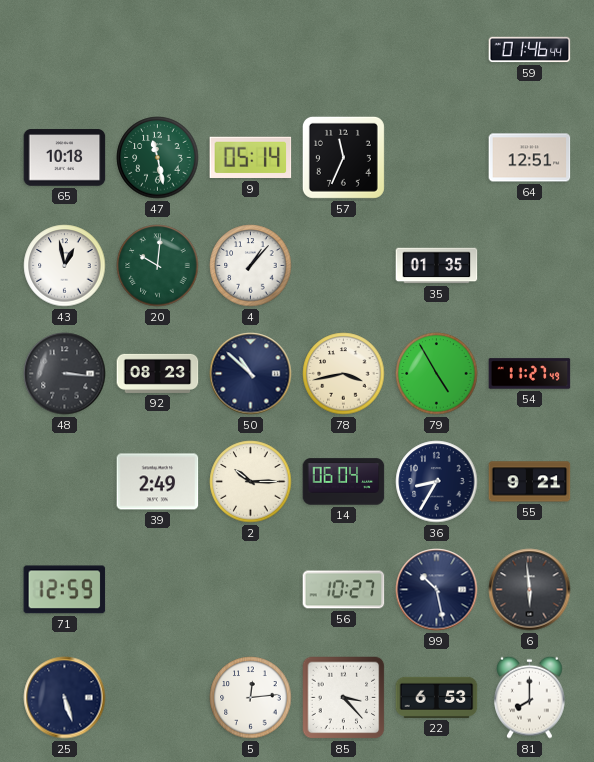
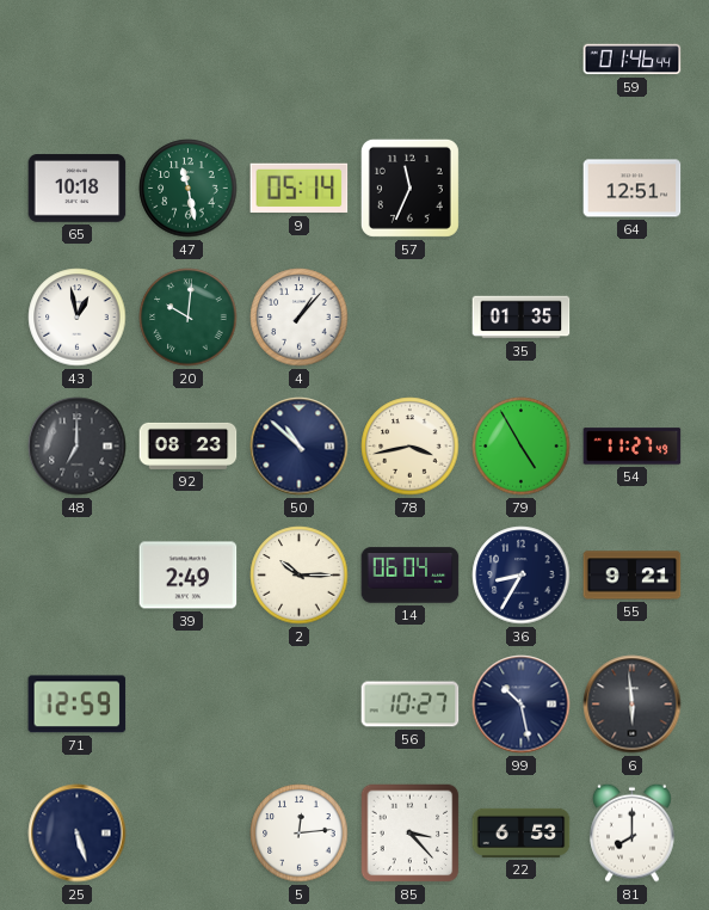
48: 3:16 -> 7:00 (78, 447)
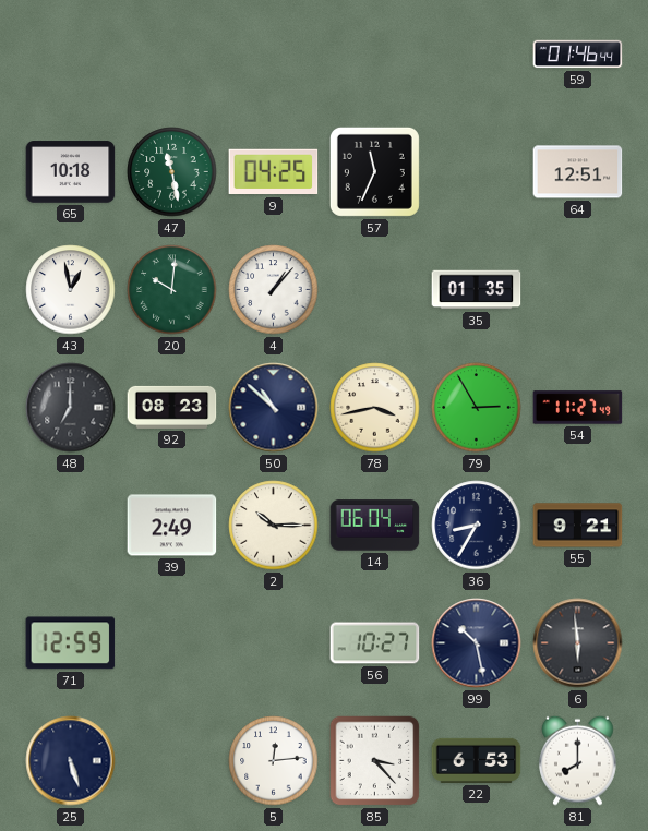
9: 05:14 -> 04:25 (274, 172)
79: 4:55 -> 2:55 (477, 408)
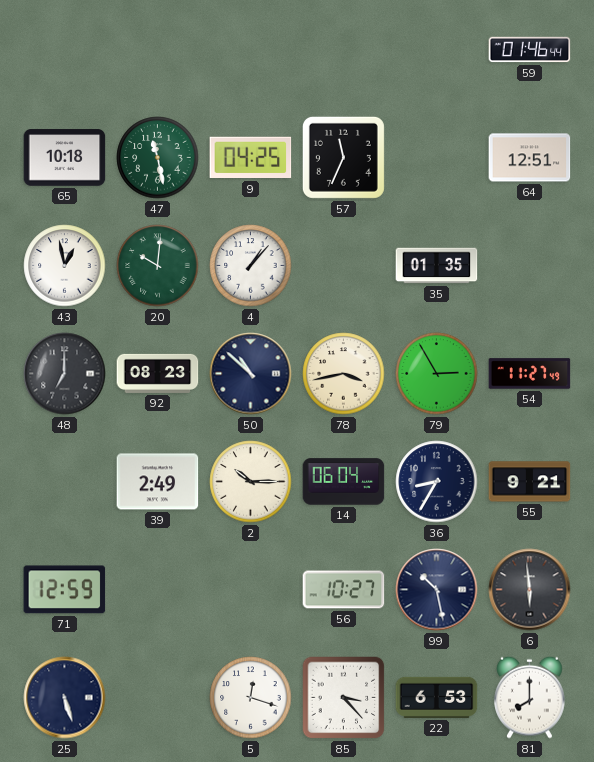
5: 12:14 -> 12:18 (251, 698)
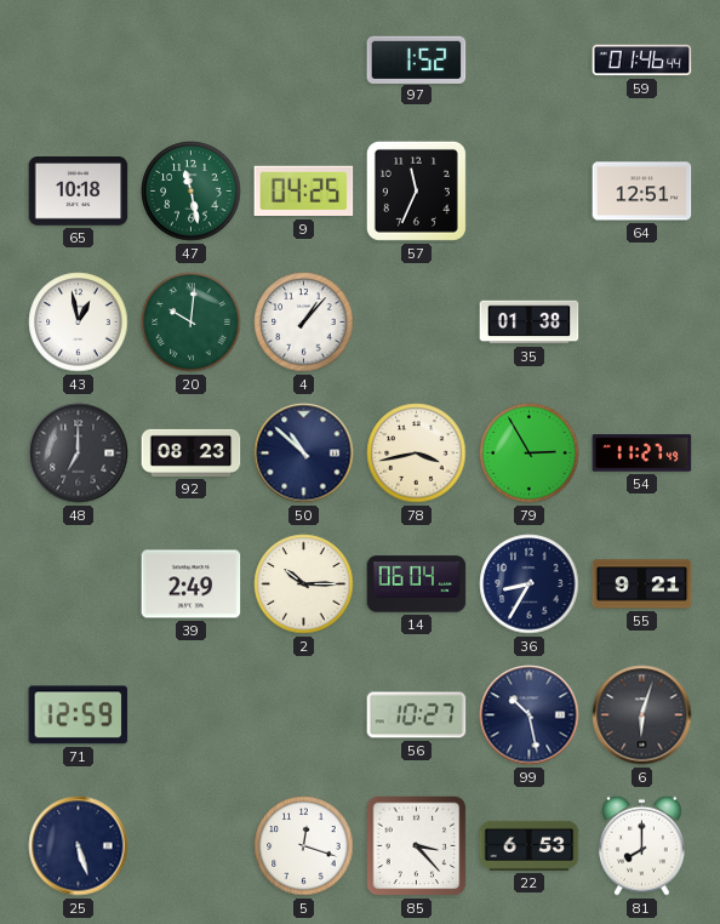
97: none -> 1:52 (417, 59)
35: 01:35 -> 01:38 (530, 323)
6: 5:59 -> 6:03 (642, 715)
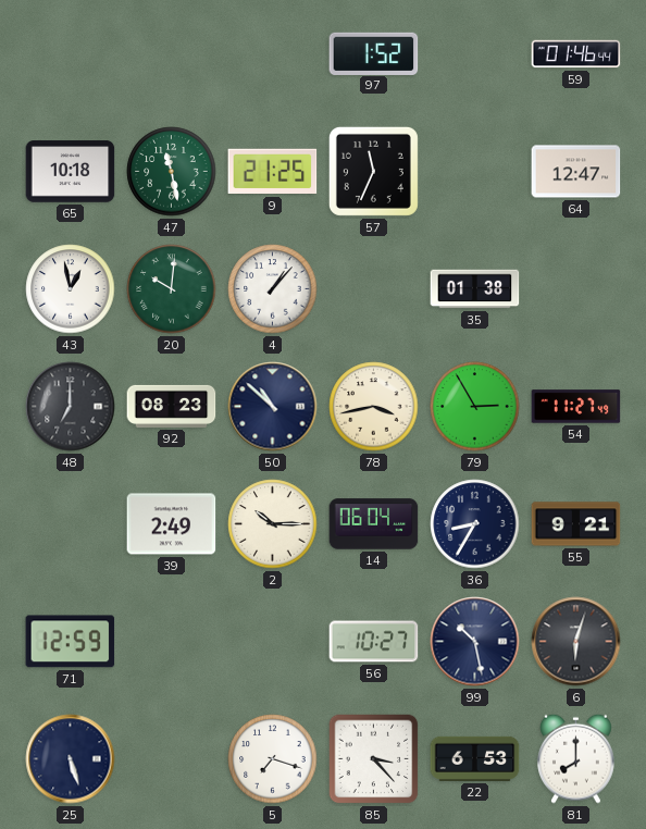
9: 04:25 -> 21:25 (273, 172)
64: 12:51 -> 12:47 (576, 172)
5: 12:18 -> 7:18 (273, 759)
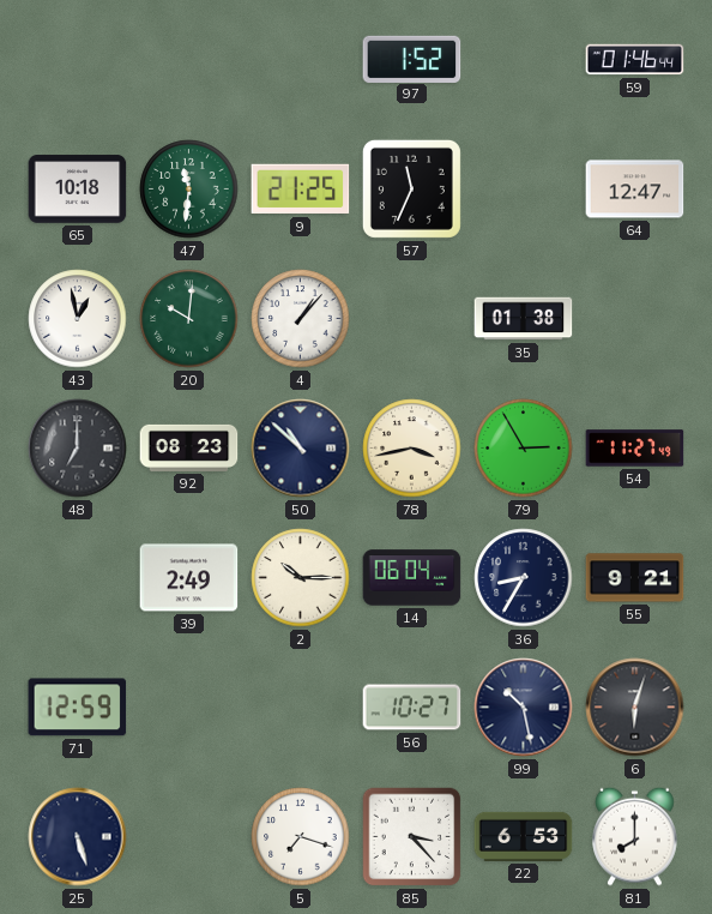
47: 11:28 -> 11:31 (189, 190)
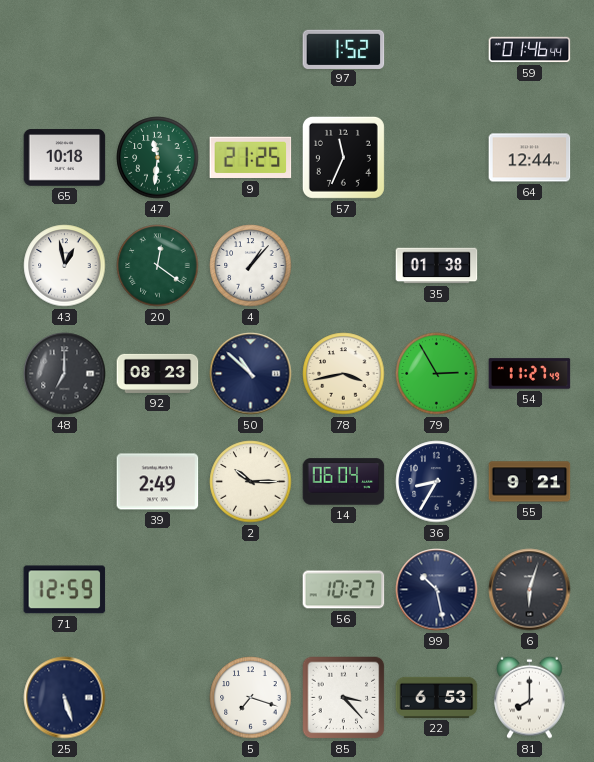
64: 12:47 -> 12:44 (530, 158)
20: 10:01 -> 12:21 (158, 266)
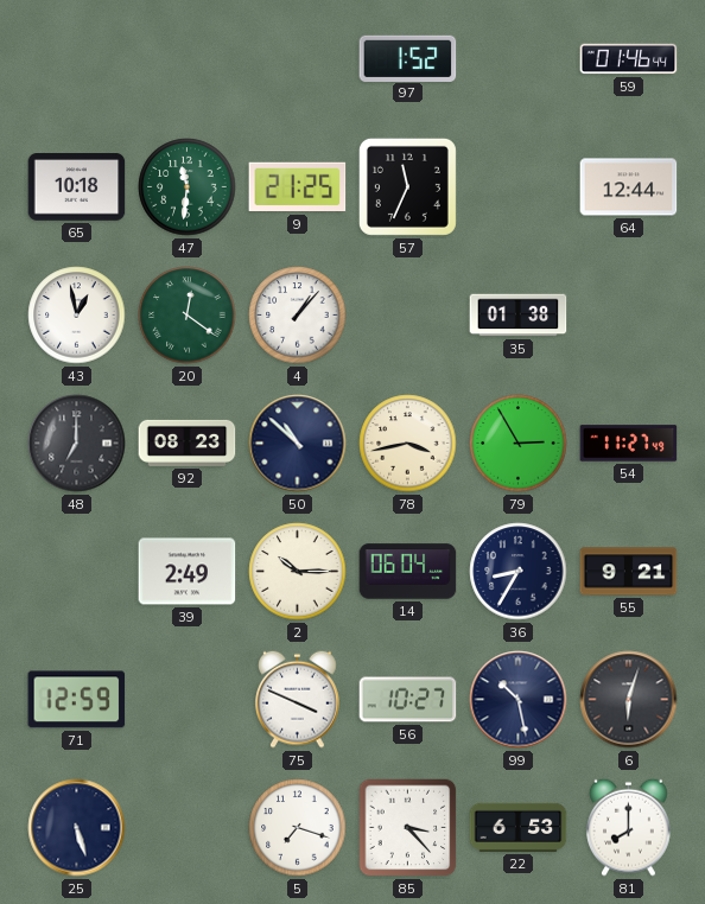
75: none -> 3:49 (298, 699)
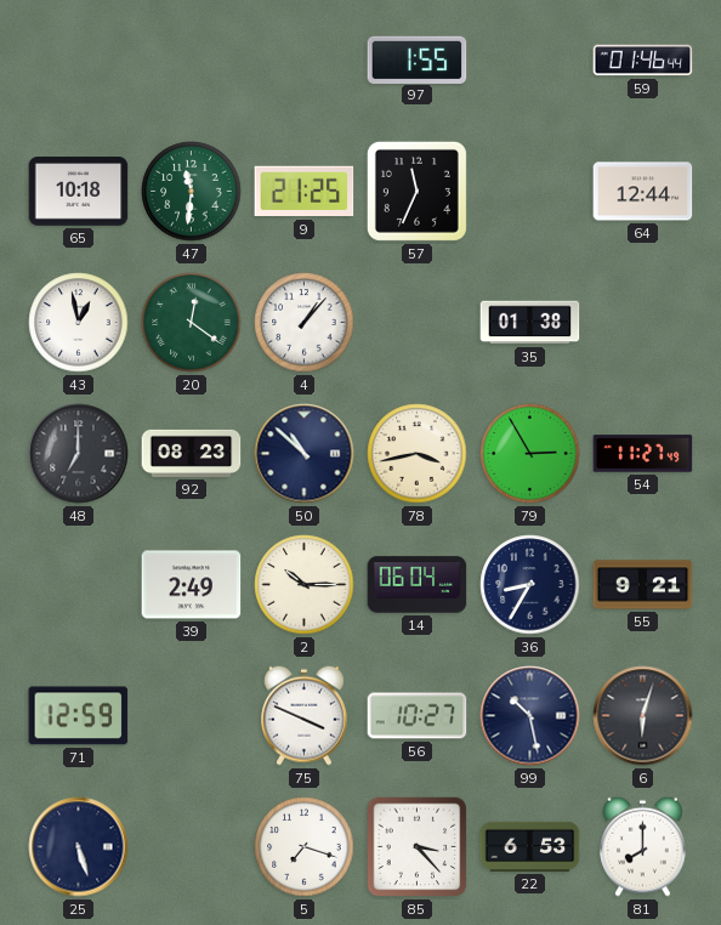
97: 1:52 -> 1:55 (418, 59)
